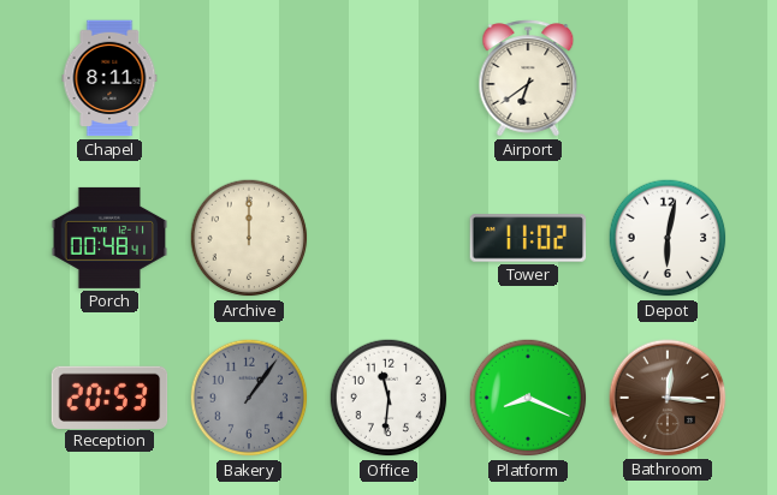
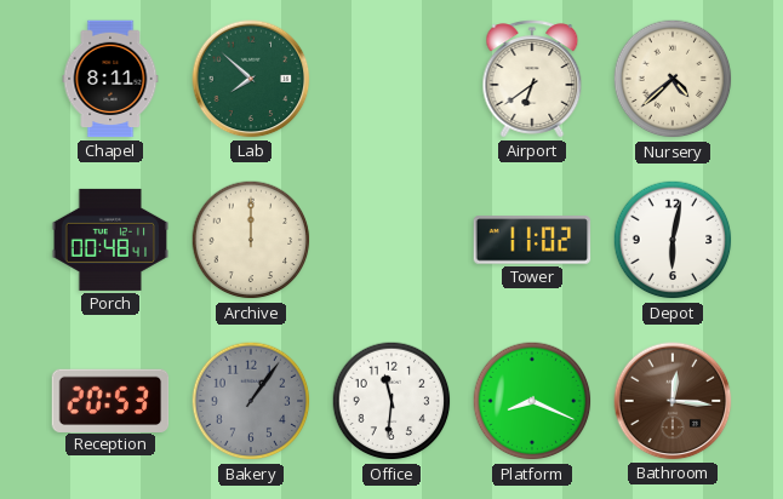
Lab: none -> 7:52 (251, 79)
Nursery: none -> 4:38 (673, 79)
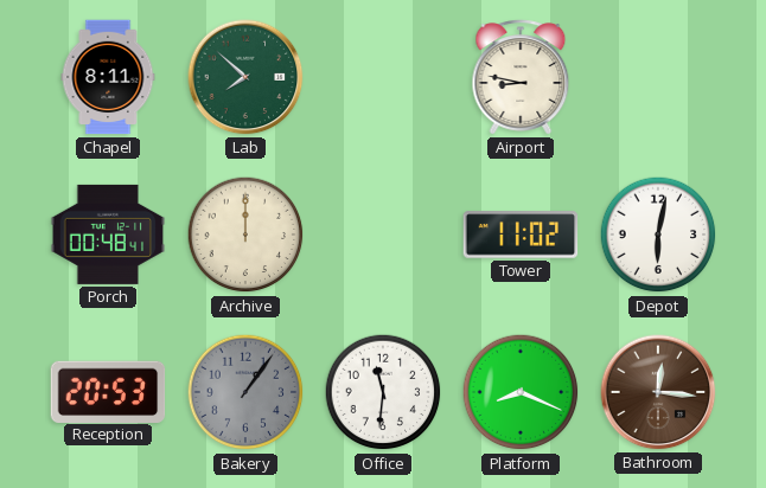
Airport: 6:39 -> 8:47 (521, 77)
Nursery: 4:38 -> none (673, 79)
